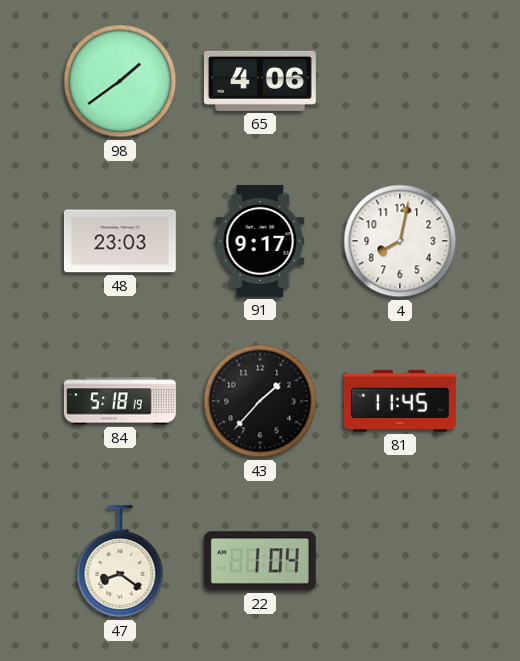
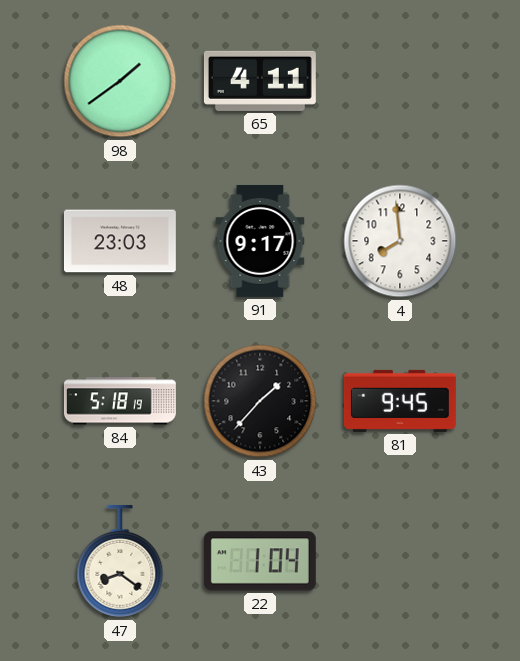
65: 4:06 -> 4:11 (260, 81)
4: 8:02 -> 7:59 (400, 241)
81: 11:45 -> 9:45 (400, 401)
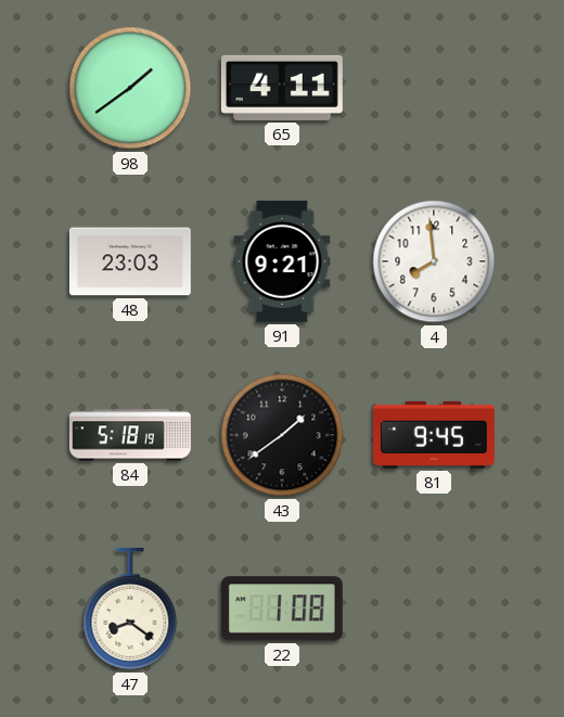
91: 9:17 -> 9:21 (282, 261)
43: 1:37 -> 1:39 (282, 435)
22: 1:04 -> 1:08 (282, 609)
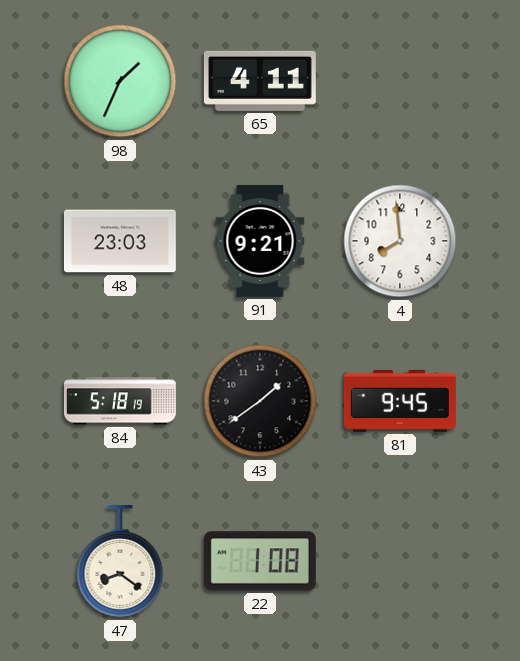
98: 1:39 -> 1:34 (120, 81)
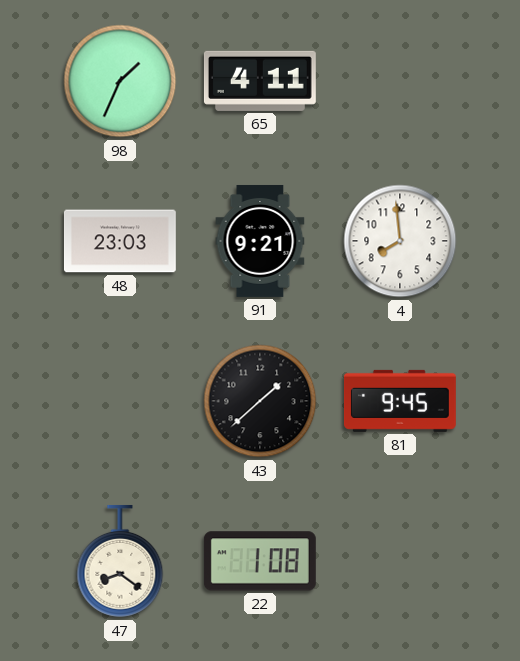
84: 5:18 -> none (121, 401)
43: 1:39 -> 1:38 (260, 401)
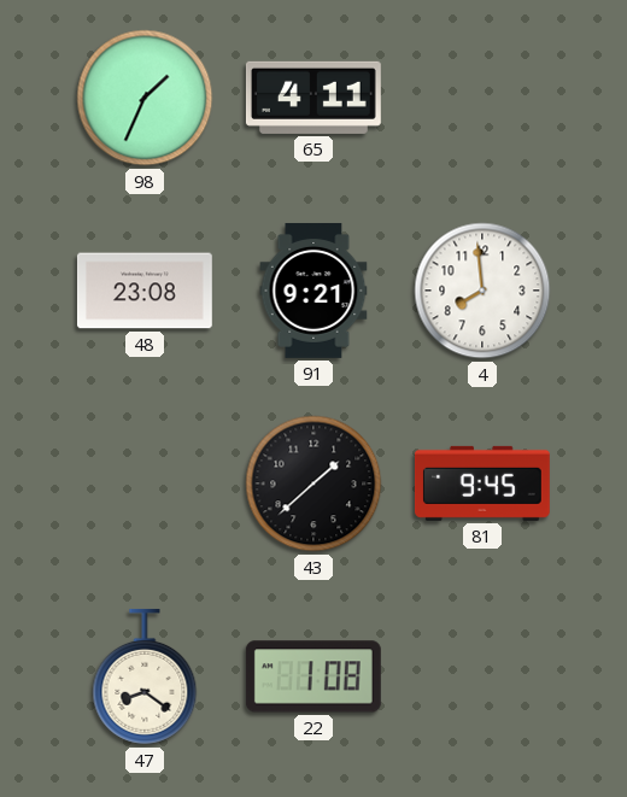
48: 23:03 -> 23:08 (145, 291)
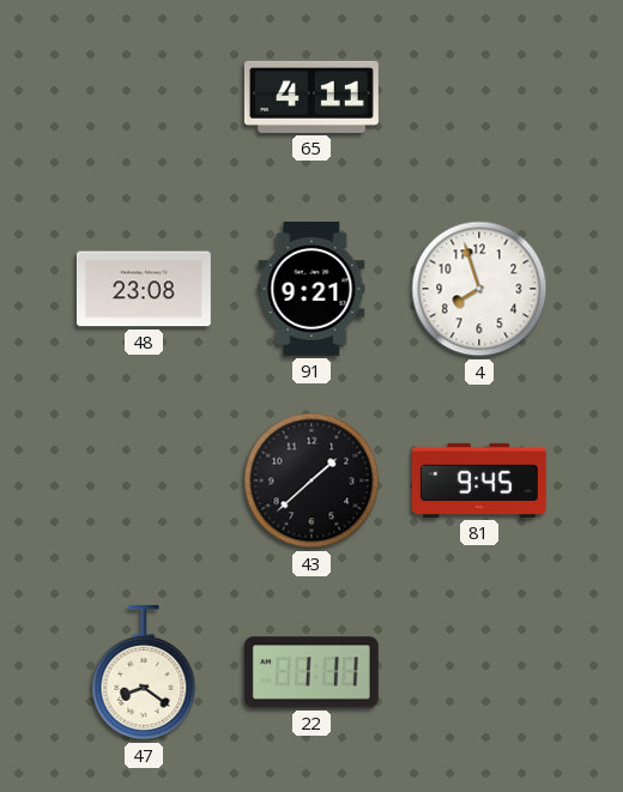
98: 1:34 -> none (145, 98)
4: 7:59 -> 7:57 (479, 289)
22: 1:08 -> 1:11 (311, 672)
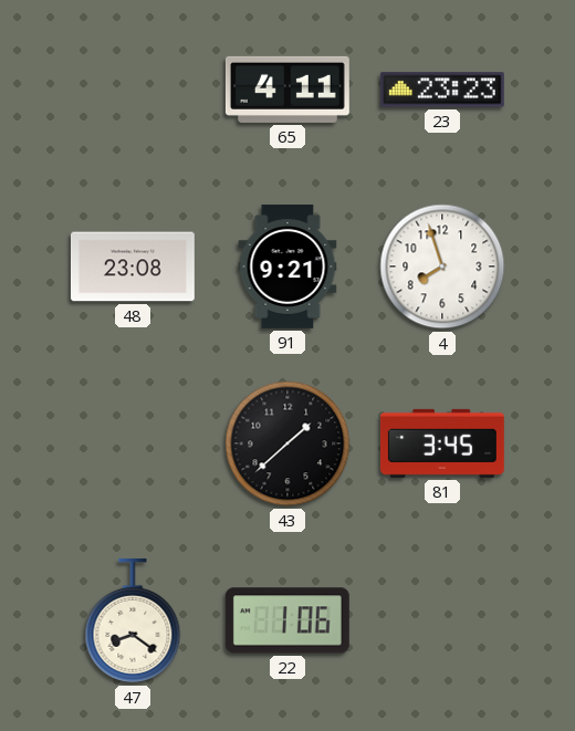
23: none -> 23:23 (442, 90)
81: 9:45 -> 3:45 (442, 443)
22: 1:11 -> 1:06 (287, 620)
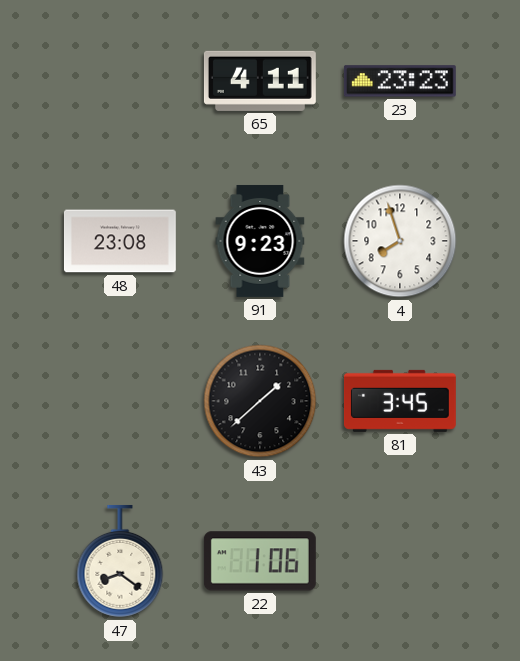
91: 9:21 -> 9:23 (260, 241)
